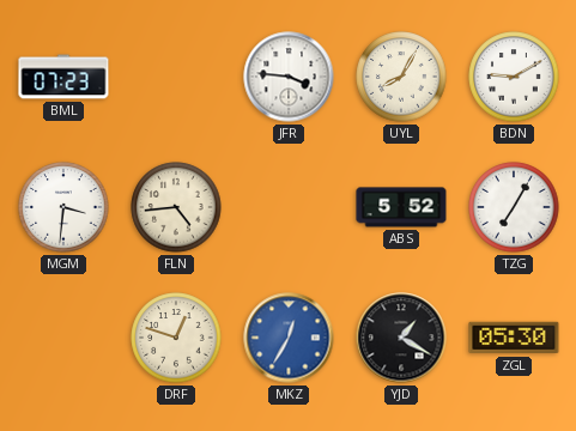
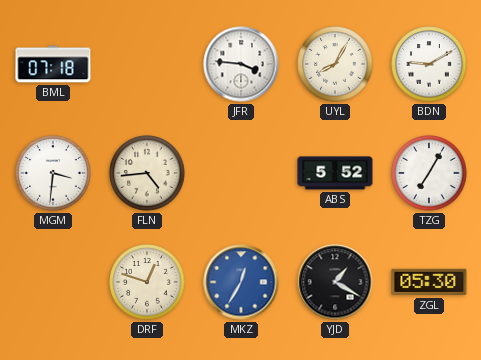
BML: 07:23 -> 07:18 (53, 64)
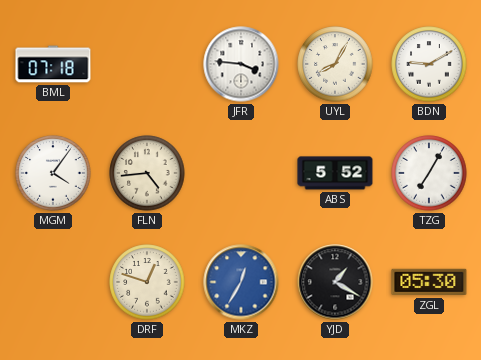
MGM: 3:31 -> 4:06 (53, 173)
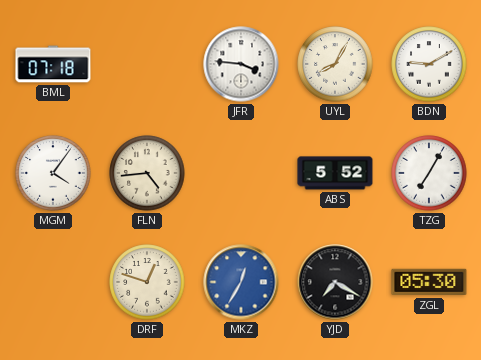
YJD: 1:20 -> 7:20 (335, 282)
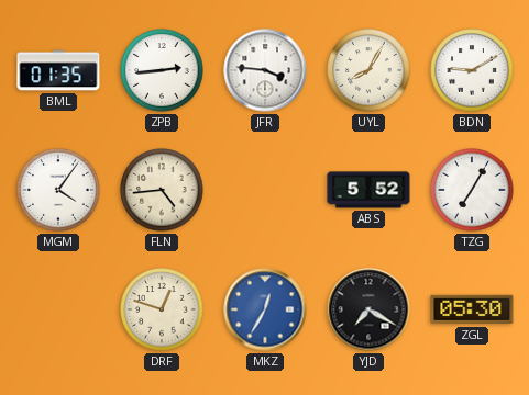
BML: 07:18 -> 01:35 (58, 70)
ZPB: none -> 2:44 (162, 70)
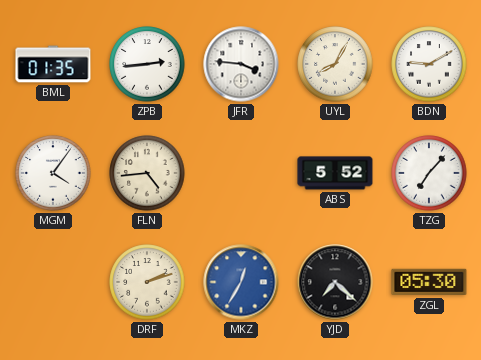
TZG: 7:05 -> 7:07 (429, 173)
DRF: 12:48 -> 2:12 (147, 282)
YJD: 7:20 -> 7:22 (335, 282)
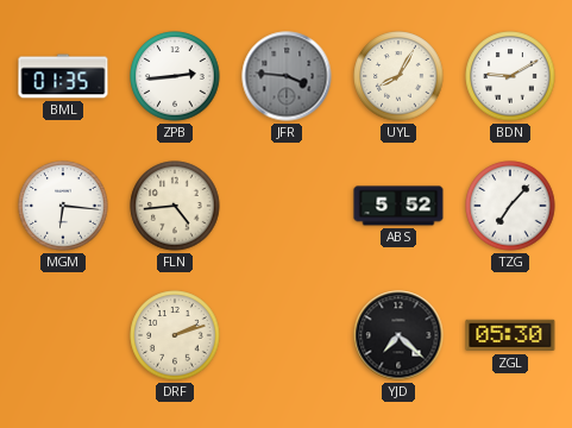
JFR dial: white -> grey (287, 76)
MGM: 4:06 -> 6:16 (63, 206)
MKZ: 12:35 -> none (241, 282)
